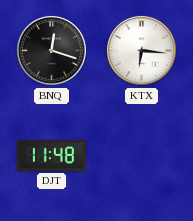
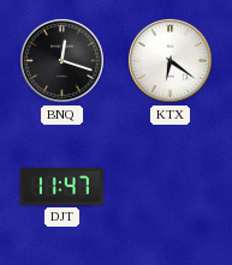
KTX: 6:16 -> 6:21 (169, 60)
DJT: 11:48 -> 11:47 (61, 186)
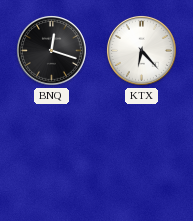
KTX: 6:21 -> 6:23 (141, 50)
DJT: 11:47 -> none (61, 186)
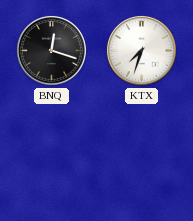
KTX: 6:23 -> 7:33 (141, 50)
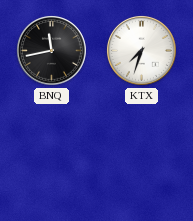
BNQ: 12:18 -> 11:43 (51, 50)
